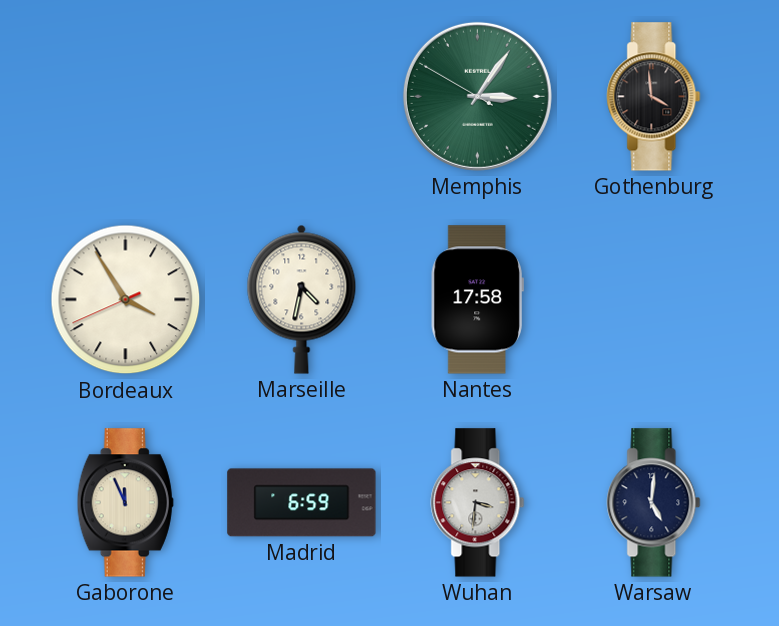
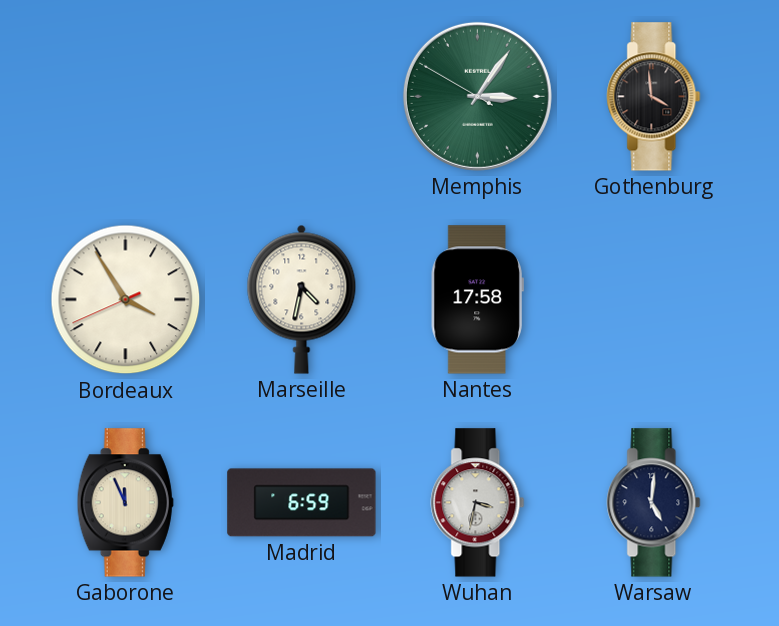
Wuhan: 3:31 -> 3:32 (478, 503)
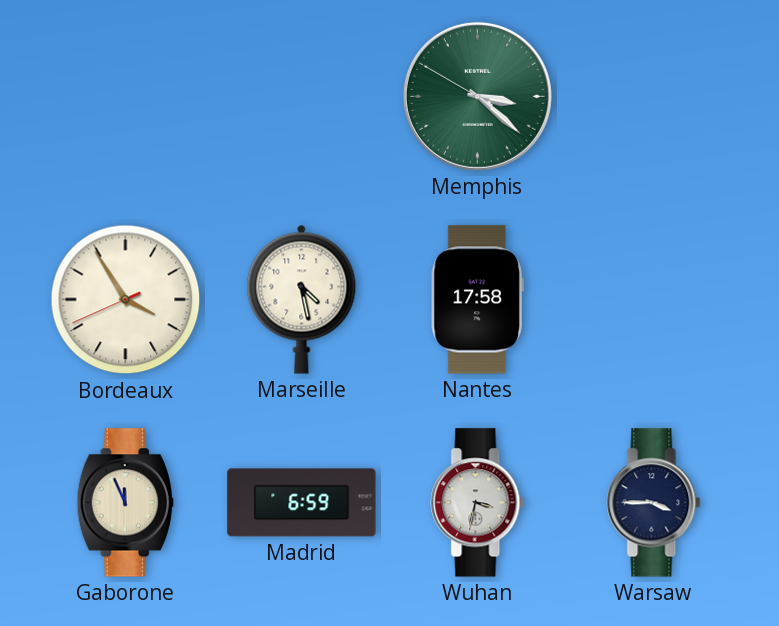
Memphis: 3:05 -> 3:21 (477, 96)
Gothenburg: 3:59 -> none (654, 97)
Marseille: 4:32 -> 4:28 (302, 299)
Warsaw: 5:01 -> 3:45 (654, 503)
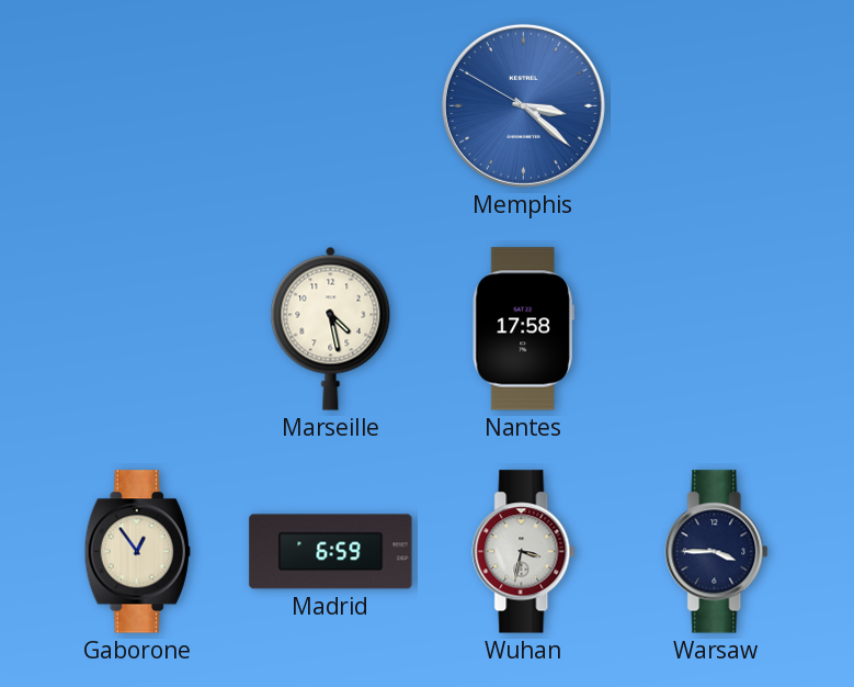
Memphis dial: green -> blue (523, 105)
Bordeaux: 3:54 -> none (126, 300)
Gaborone: 11:56 -> 12:54 (137, 552)
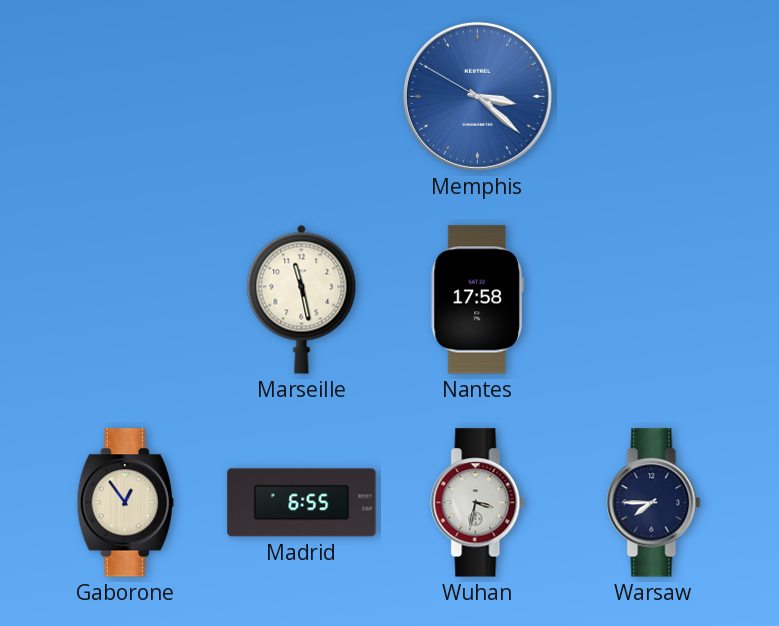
Marseille: 4:28 -> 11:28 (302, 299)
Madrid: 6:59 -> 6:55 (302, 503)
Warsaw: 3:45 -> 7:45 (654, 503)
